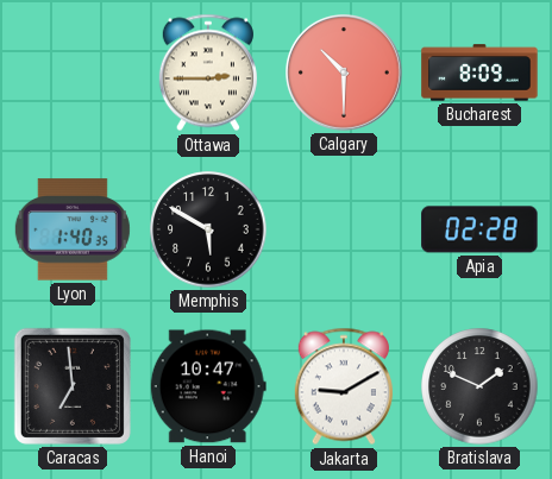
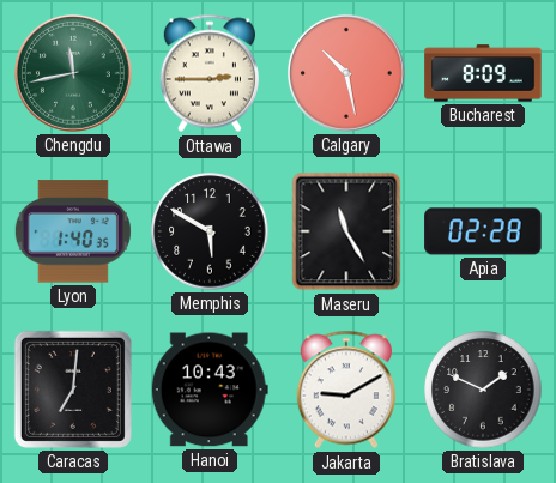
Chengdu: none -> 11:43 (74, 74)
Calgary: 10:30 -> 10:28 (347, 74)
Maseru: none -> 11:25 (346, 231)
Caracas: 6:59 -> 7:01 (73, 390)
Hanoi: 10:47 -> 10:43 (210, 390)
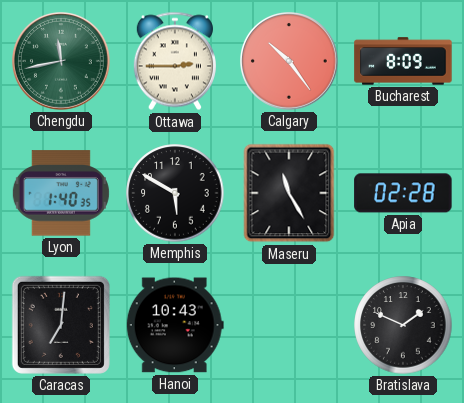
Calgary: 10:28 -> 10:24 (290, 62)
Jakarta: 9:10 -> none (346, 390)
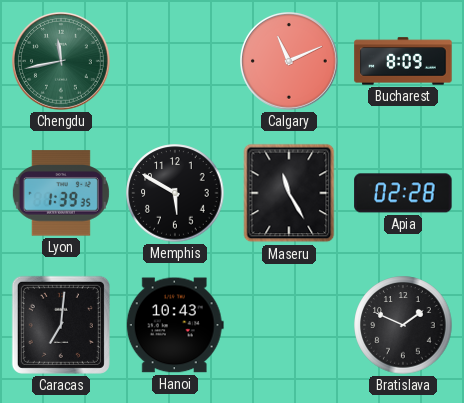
Ottawa: 2:45 -> none (175, 61)
Calgary: 10:24 -> 11:11 (290, 62)
Lyon: 1:40 -> 1:39 (61, 193)
